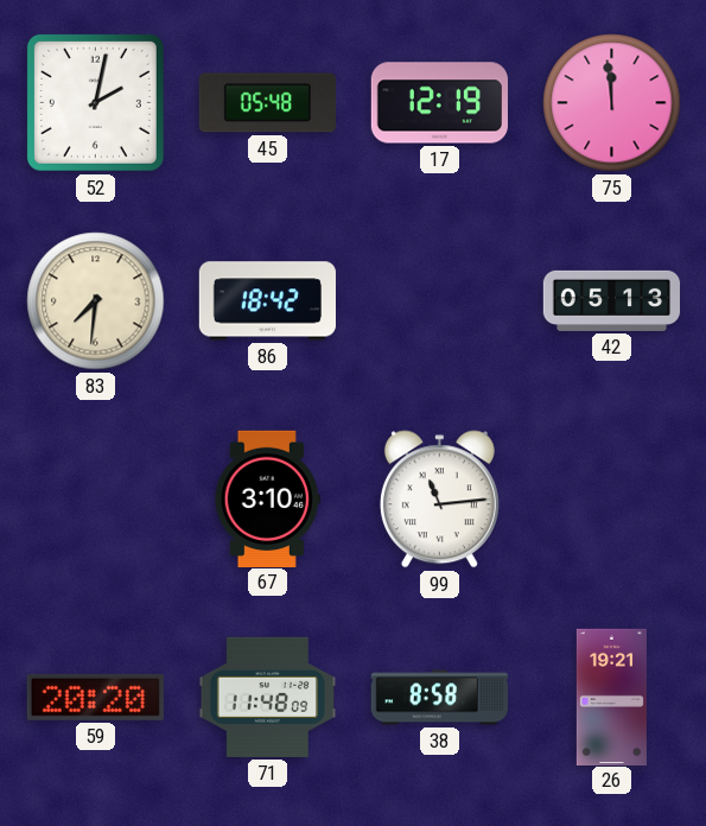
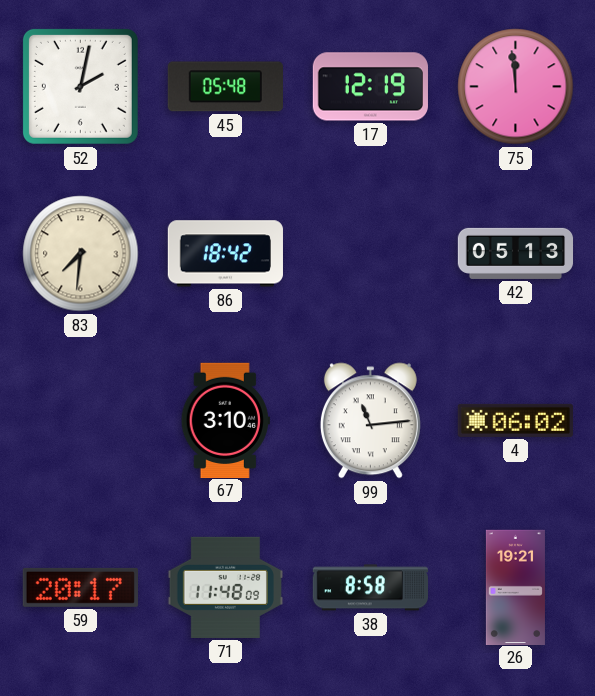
4: none -> 06:02 (515, 420)
59: 20:20 -> 20:17 (80, 587)
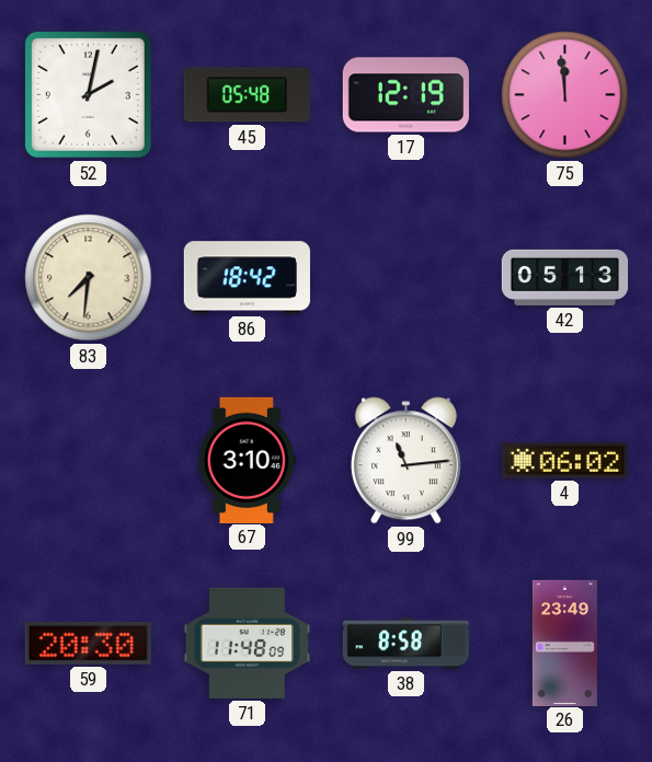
59: 20:17 -> 20:30 (88, 643)
26: 19:21 -> 23:49 (564, 643)
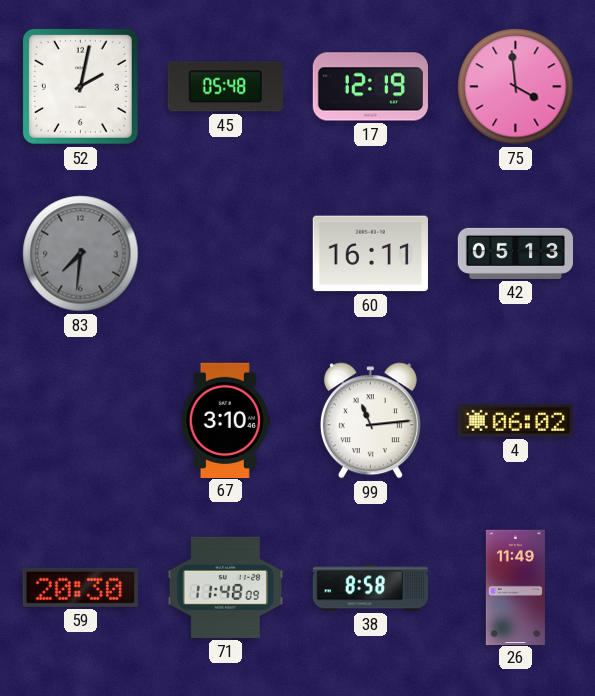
75: 11:59 -> 3:59 (516, 87)
83 dial: cream -> grey (81, 254)
86: 18:42 -> none (247, 278)
60: none -> 16:11 (370, 254)
26: 23:49 -> 11:49 (515, 587)
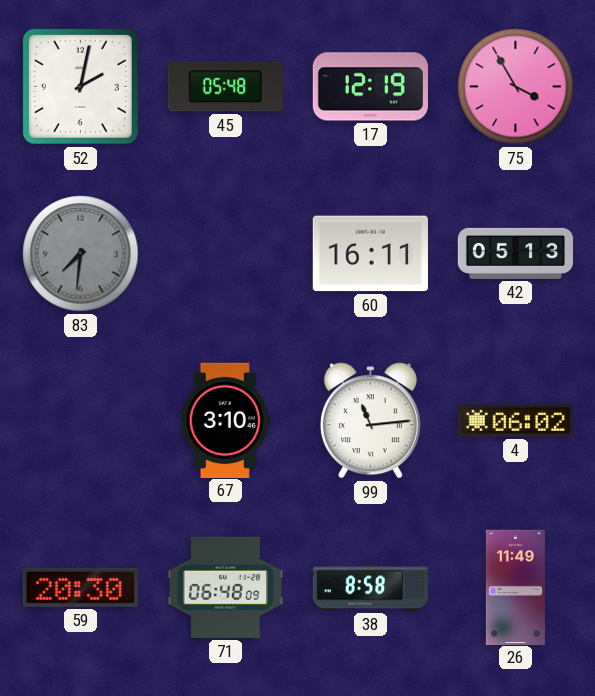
75: 3:59 -> 3:55 (516, 87)
71: 11:48 -> 06:48 (225, 587)
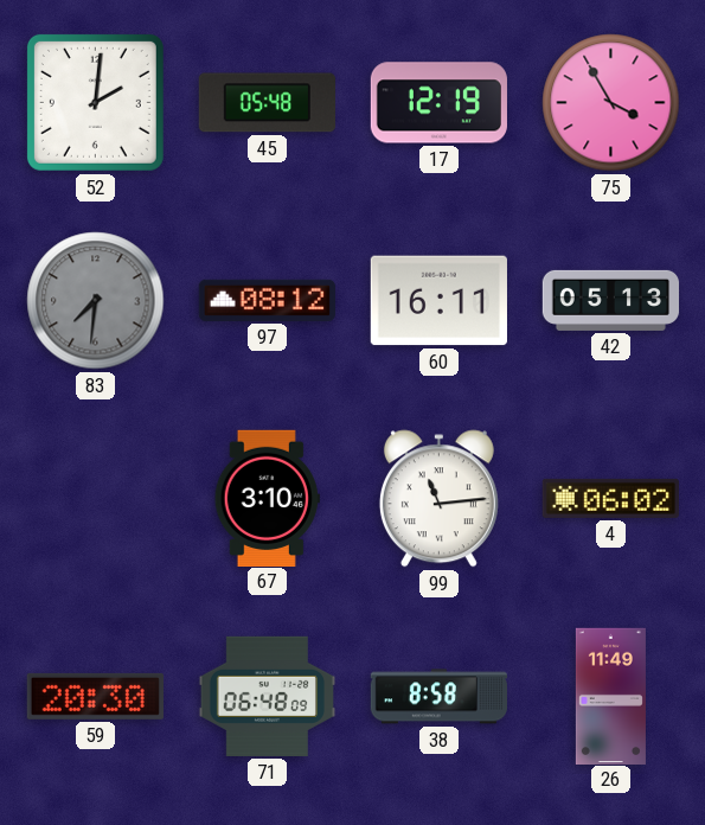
52: 2:02 -> 2:01 (95, 102)
97: none -> 08:12 (267, 300)
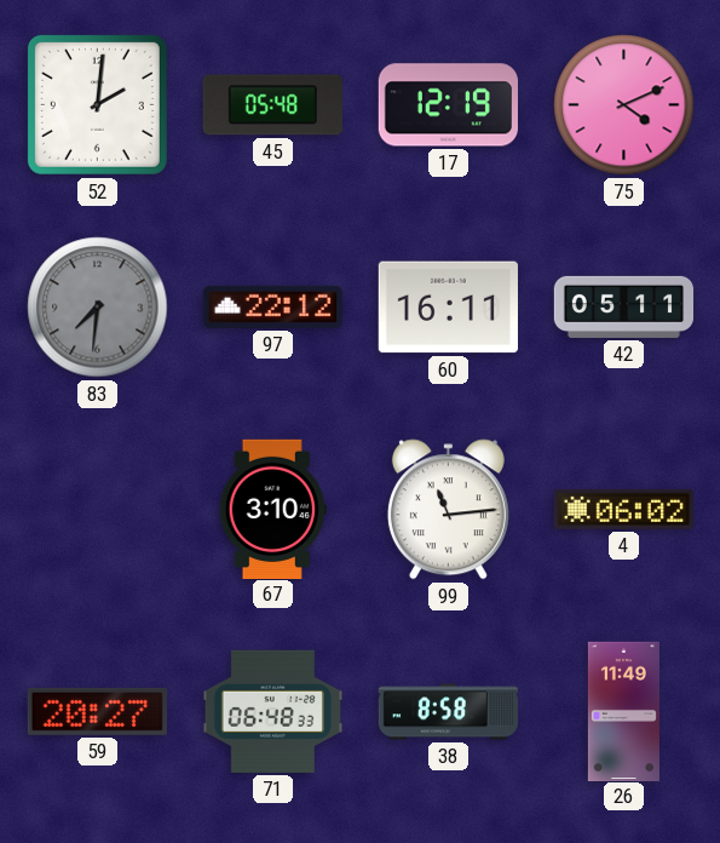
75: 3:55 -> 4:11 (624, 105)
97: 08:12 -> 22:12 (272, 306)
42: 05:13 -> 05:11 (624, 306)
59: 20:30 -> 20:27 (97, 711)
71: 06:48:09 -> 06:48:33 (272, 711)
